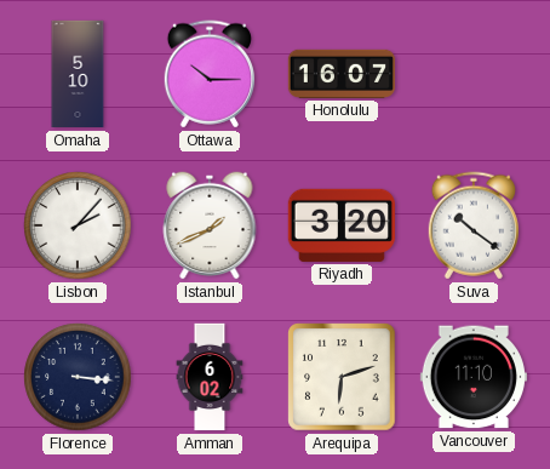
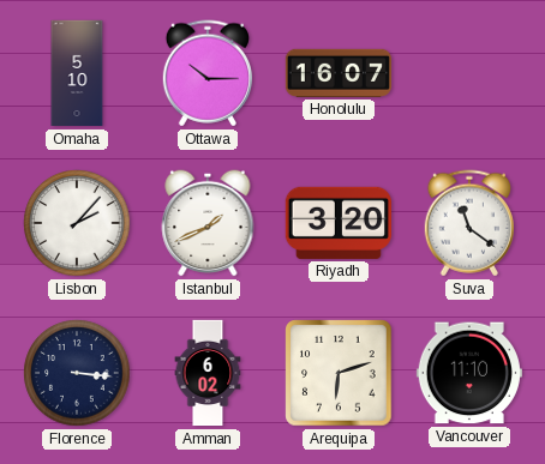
Suva: 10:21 -> 11:21 (468, 223)
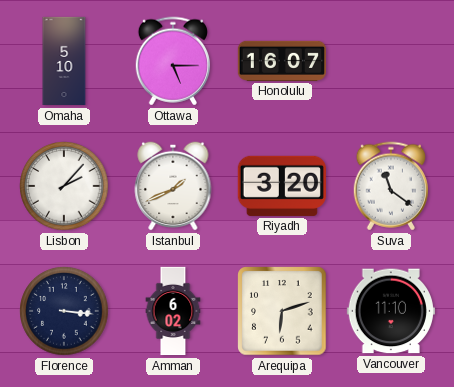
Ottawa: 10:15 -> 5:15 (172, 61)
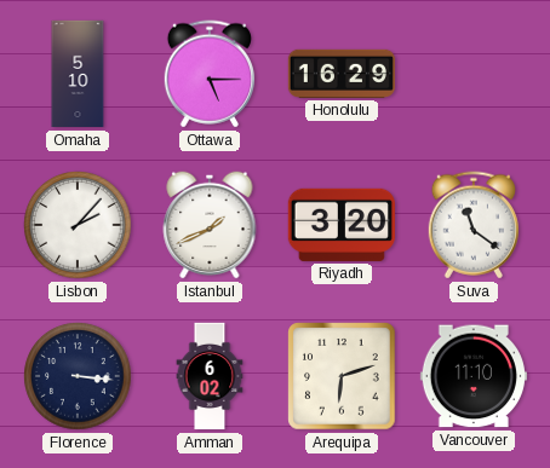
Honolulu: 16:07 -> 16:29 (340, 74)
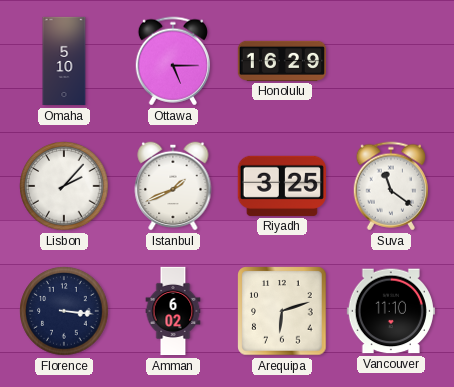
Riyadh: 3:20 -> 3:25 (282, 186)
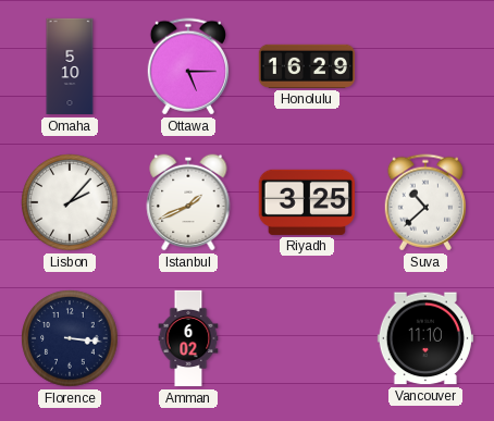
Suva: 11:21 -> 10:38 (424, 202)
Arequipa: 6:12 -> none (282, 311)
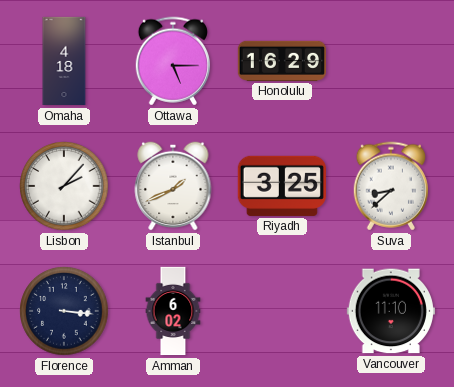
Omaha: 5:10 -> 4:18 (64, 61)
Suva: 10:38 -> 8:38 (390, 186)
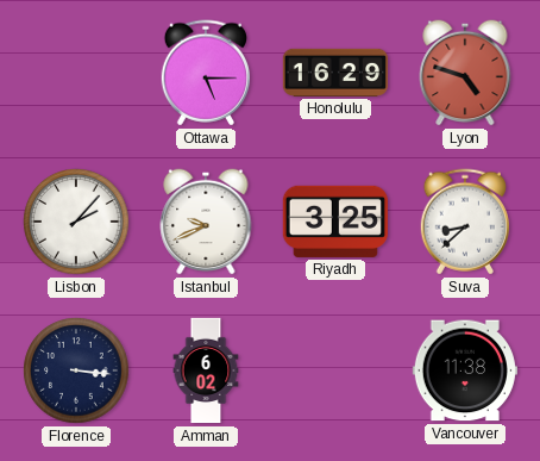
Omaha: 4:18 -> none (64, 61)
Lyon: none -> 4:48 (465, 73)
Istanbul: 1:41 -> 9:41 (206, 222)
Vancouver: 11:10 -> 11:38 (465, 370)
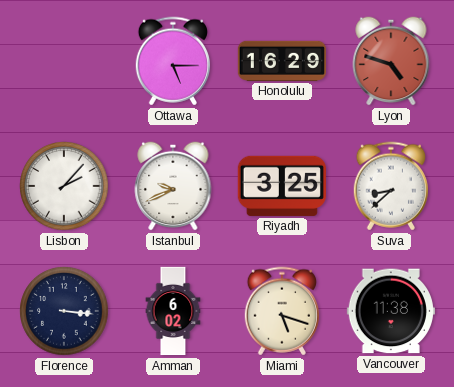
Miami: none -> 5:18 (281, 311)
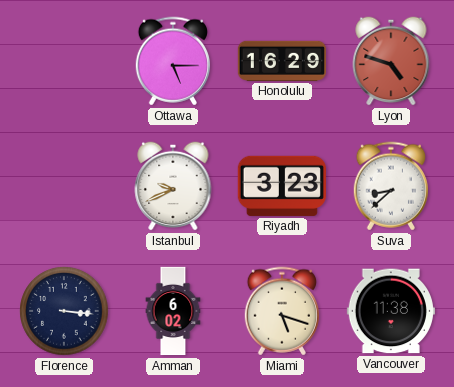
Lisbon: 2:07 -> none (64, 186)
Riyadh: 3:25 -> 3:23 (282, 186)
